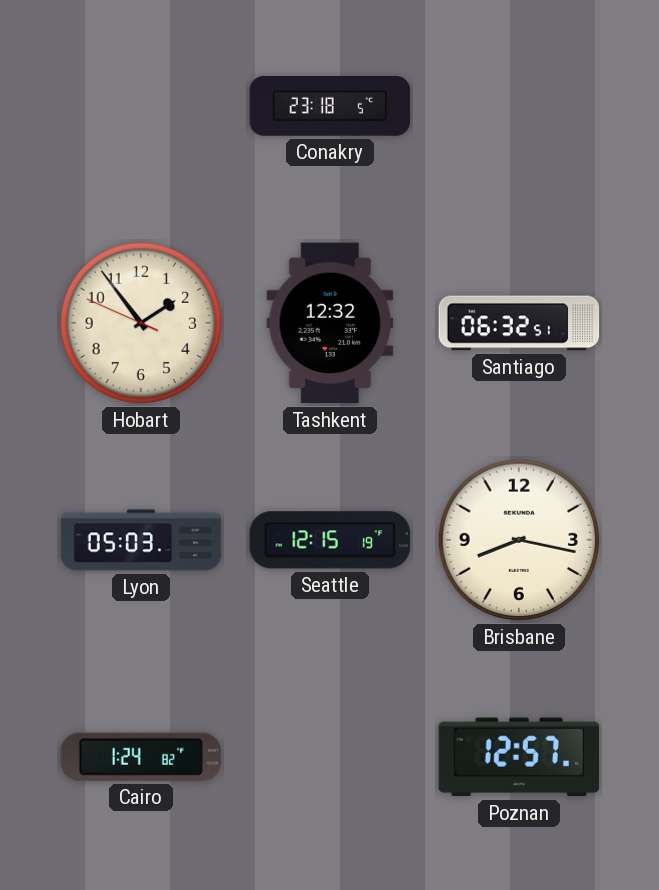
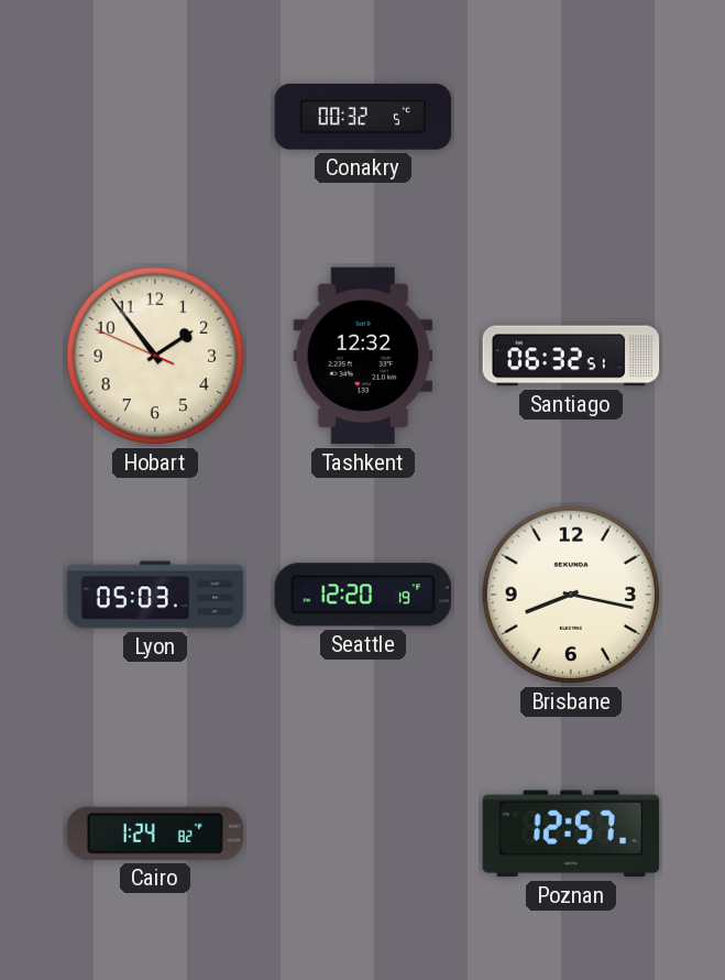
Conakry: 23:18 -> 00:32 (363, 117)
Seattle: 12:15 -> 12:20 (363, 595)
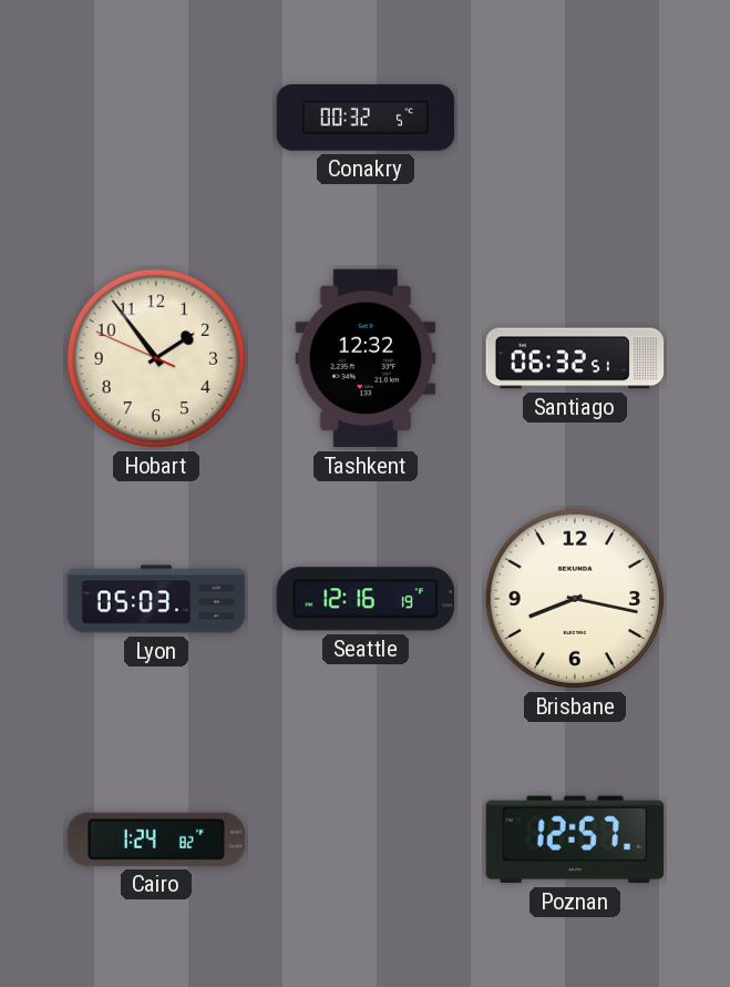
Seattle: 12:20 -> 12:16 (366, 599)
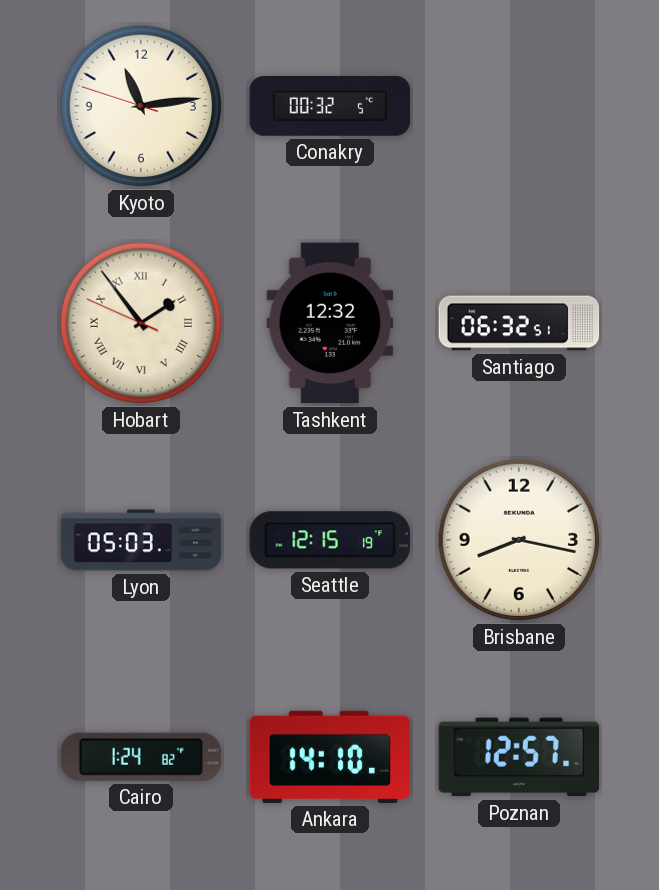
Kyoto: none -> 11:13 (141, 106)
Hobart numerals: Arabic -> Roman (141, 323)
Seattle: 12:16 -> 12:15 (330, 540)
Ankara: none -> 14:10 (330, 757)
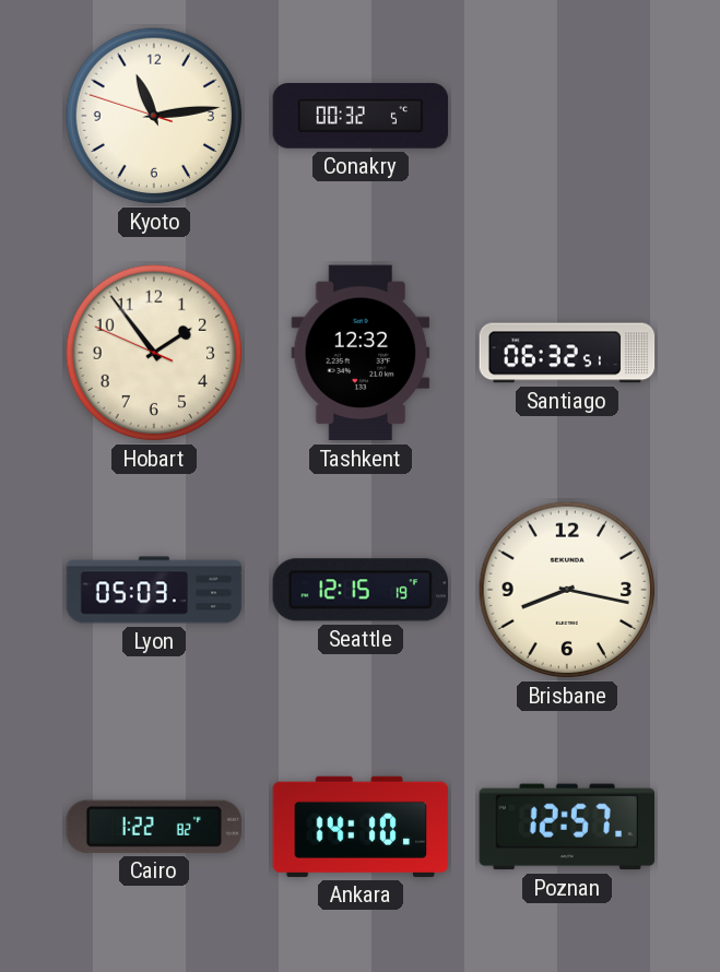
Hobart numerals: Roman -> Arabic (154, 353)
Cairo: 1:24 -> 1:22 (153, 827)
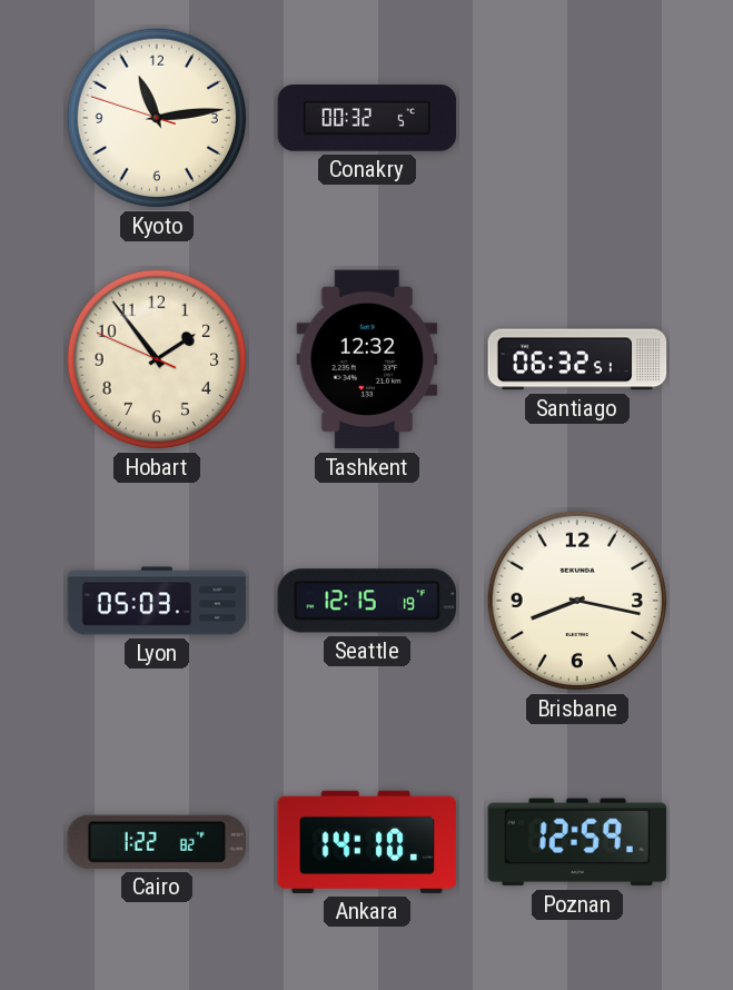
Poznan: 12:57 -> 12:59 (577, 842)
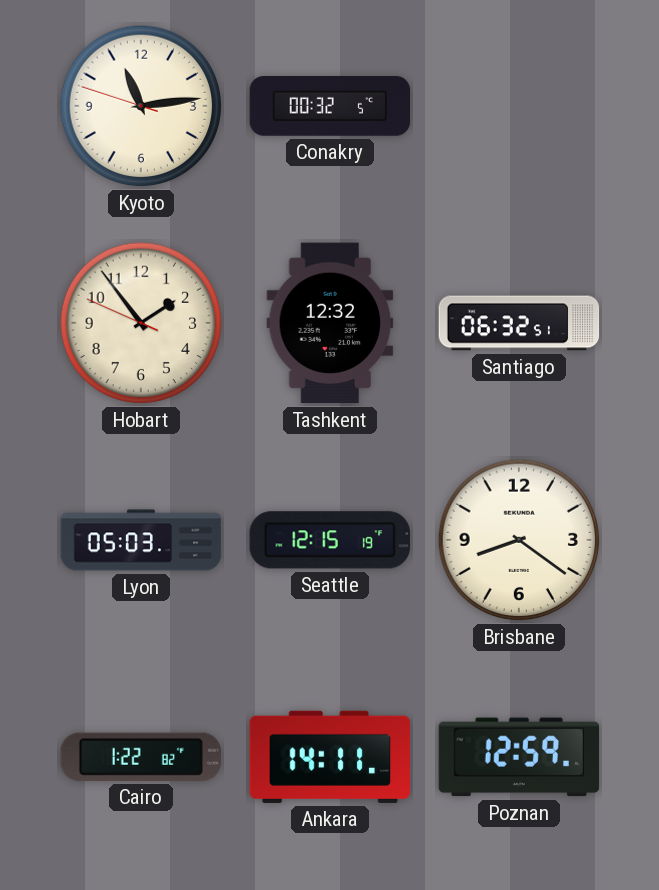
Brisbane: 8:17 -> 8:21 (519, 540)
Ankara: 14:10 -> 14:11 (330, 757)
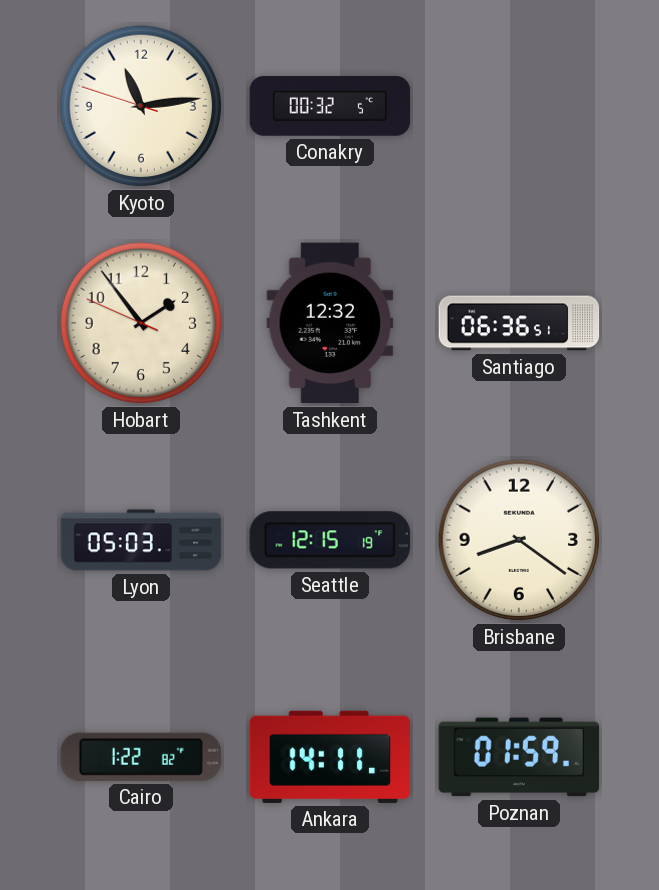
Santiago: 06:32 -> 06:36 (519, 323)
Poznan: 12:59 -> 01:59 (519, 757)
